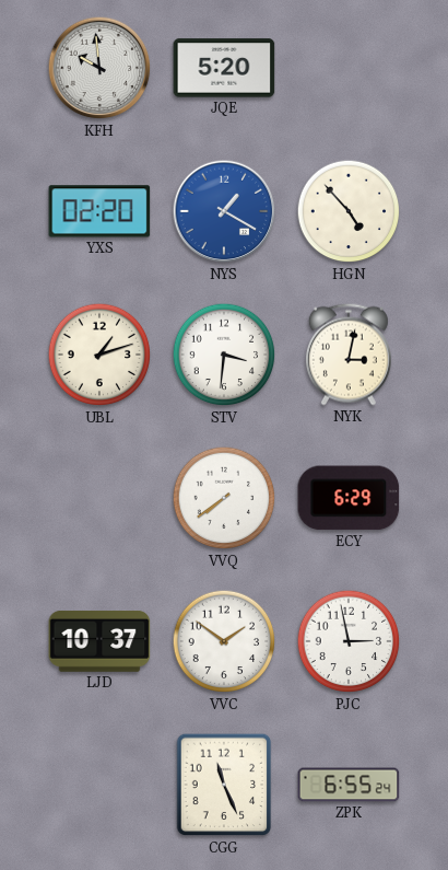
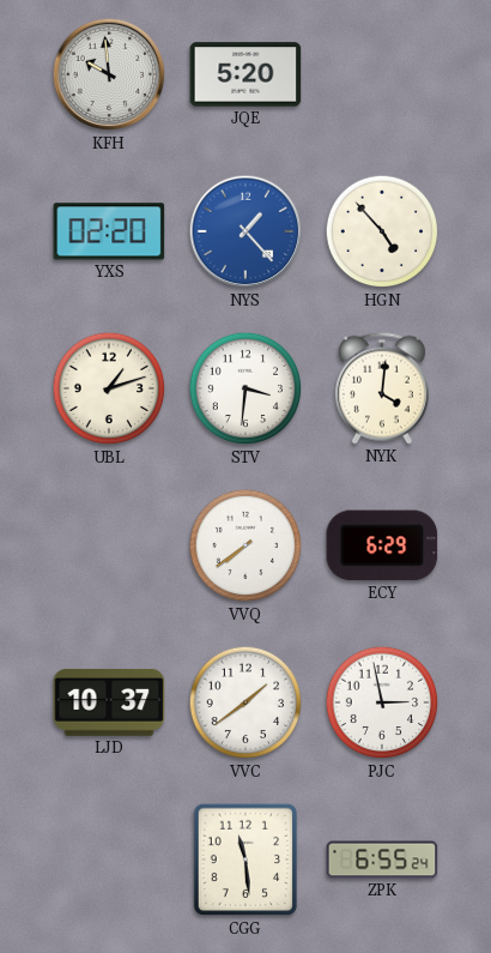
NYS: 1:20 -> 1:23 (245, 231)
NYK: 3:02 -> 4:01 (382, 388)
VVC: 1:51 -> 1:39 (245, 702)
CGG: 11:26 -> 11:29 (245, 859)
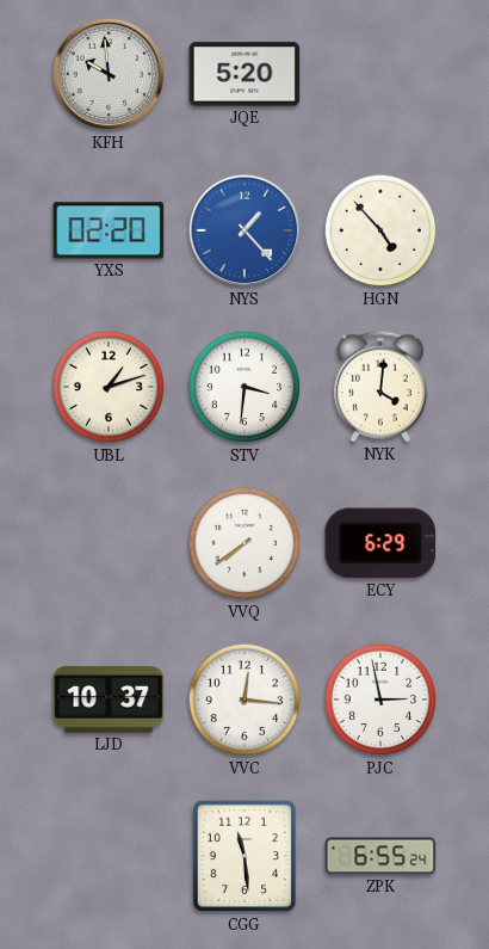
VVC: 1:39 -> 12:16 (244, 700)
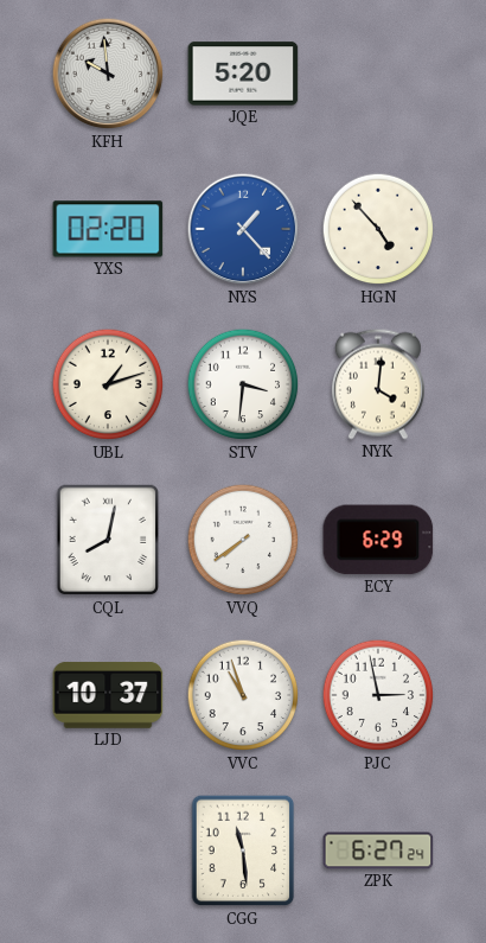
CQL: none -> 8:02 (108, 540)
VVC: 12:16 -> 10:57 (243, 695)
ZPK: 6:55 -> 6:27 (378, 850)
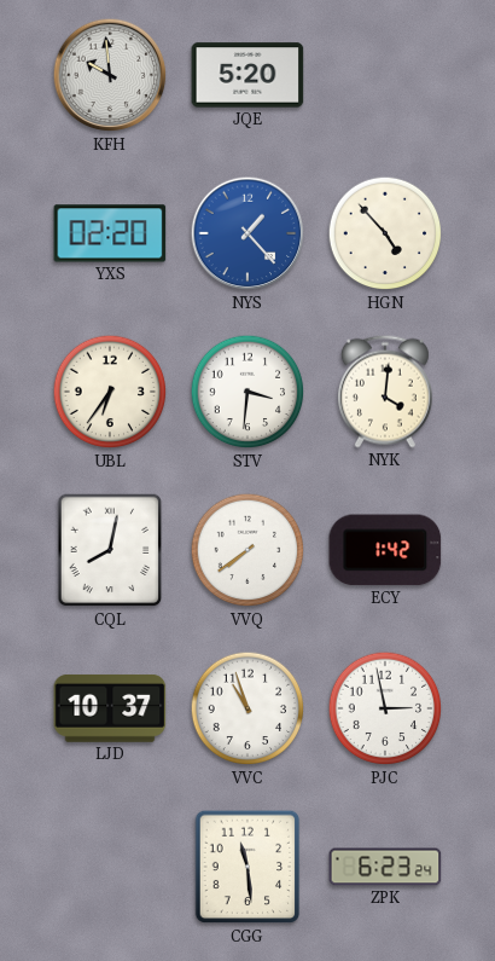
UBL: 1:12 -> 6:36 (110, 392)
ECY: 6:29 -> 1:42 (385, 550)
ZPK: 6:27 -> 6:23 (385, 867)
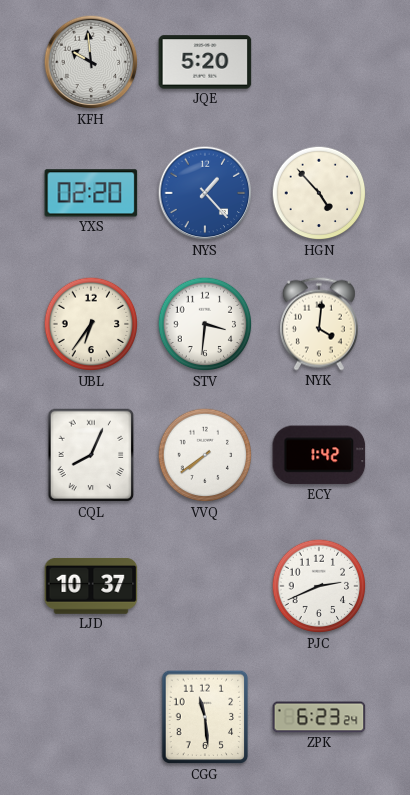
CQL: 8:02 -> 8:04 (91, 455)
VVC: 10:57 -> none (247, 708)
PJC: 2:58 -> 2:41 (319, 586)
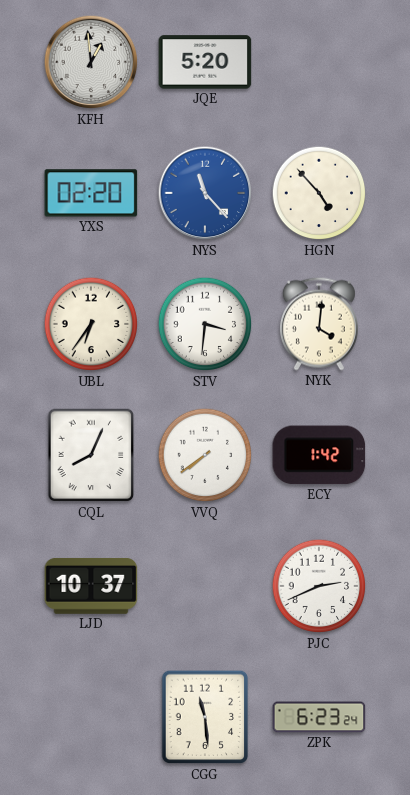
KFH: 9:59 -> 12:59 (91, 62)
NYS: 1:23 -> 11:23 (205, 193)
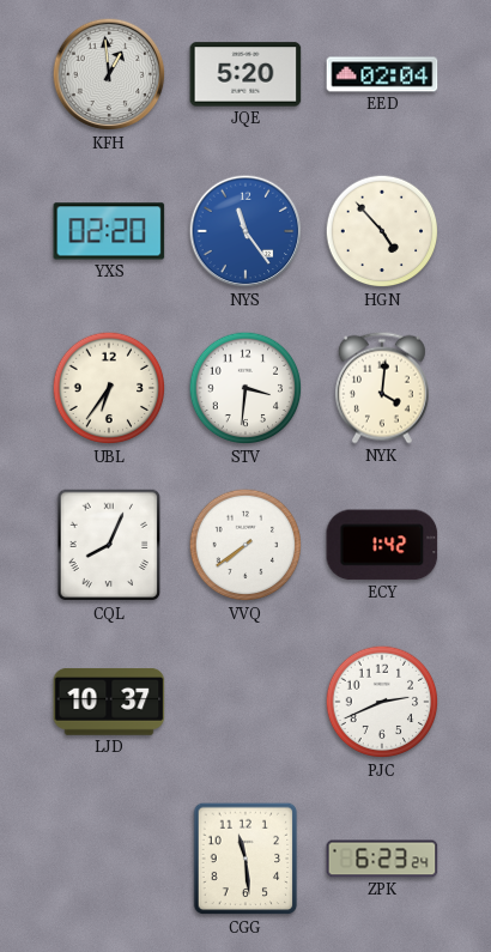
EED: none -> 02:04 (382, 74)
NYS: 11:23 -> 11:24 (245, 231)
